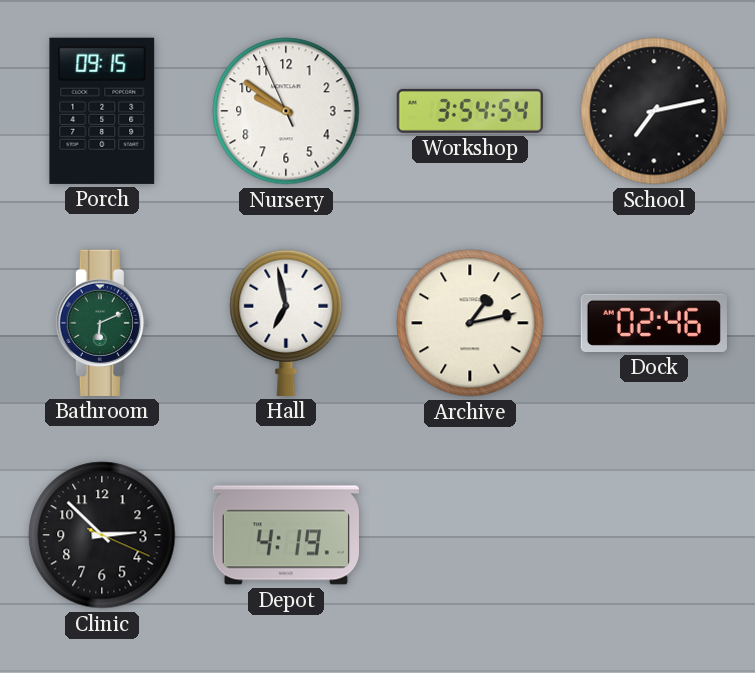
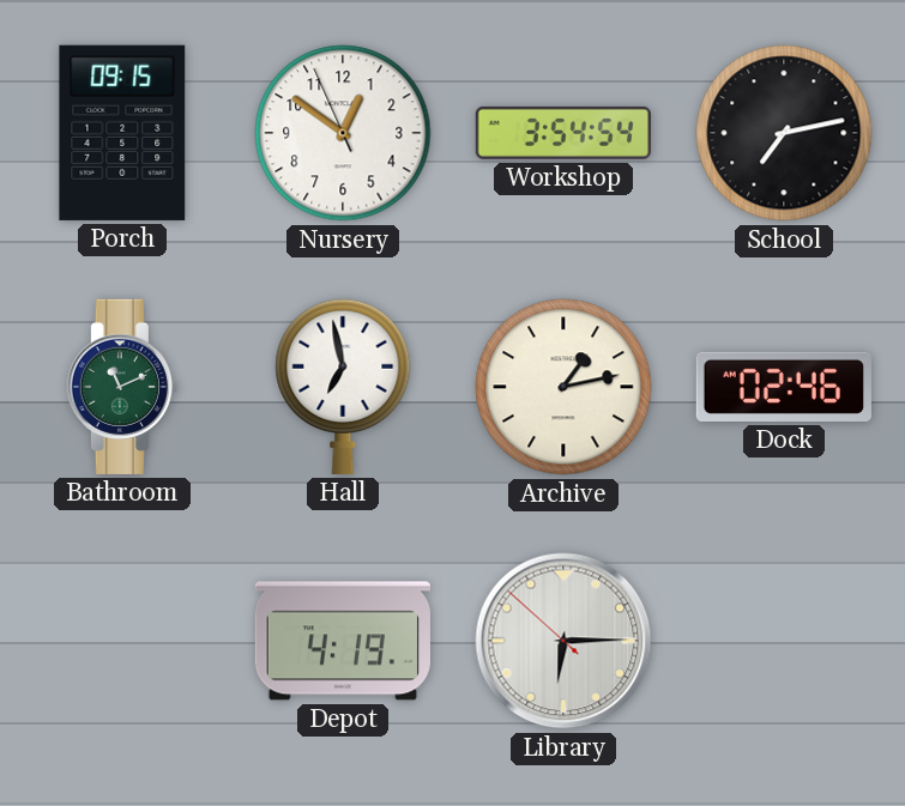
Nursery: 9:50 -> 12:50 (343, 133)
Bathroom: 6:11 -> 11:11 (122, 387)
Clinic: 2:52 -> none (102, 535)
Library: none -> 6:14 (563, 641)
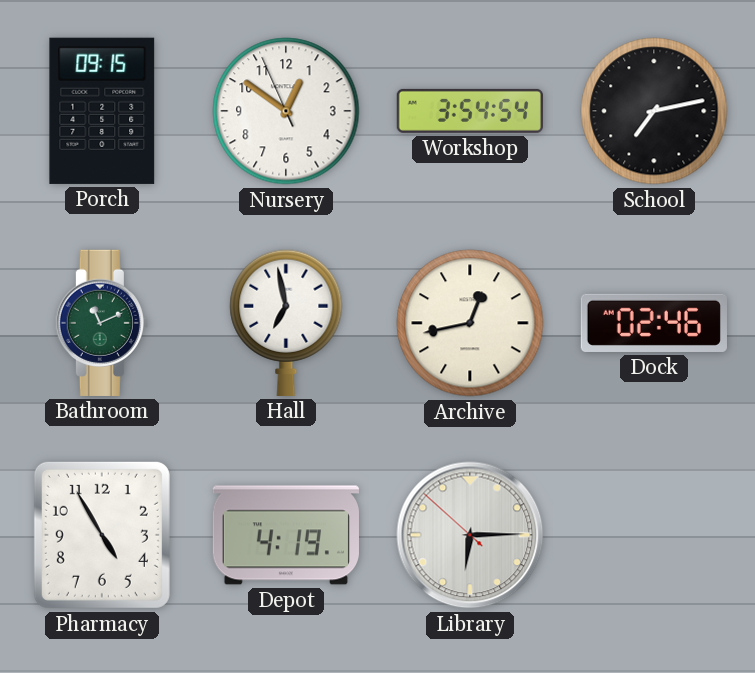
Archive: 1:13 -> 12:43 (470, 323)
Pharmacy: none -> 4:55 (102, 535)
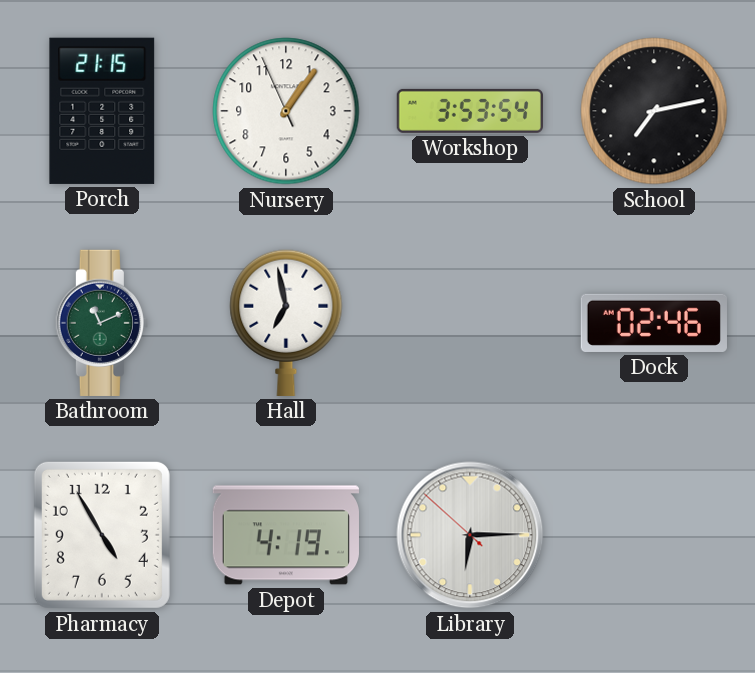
Porch: 09:15 -> 21:15 (102, 111)
Nursery: 12:50 -> 1:05 (286, 111)
Workshop: 3:54 -> 3:53 (470, 111)
Archive: 12:43 -> none (470, 323)
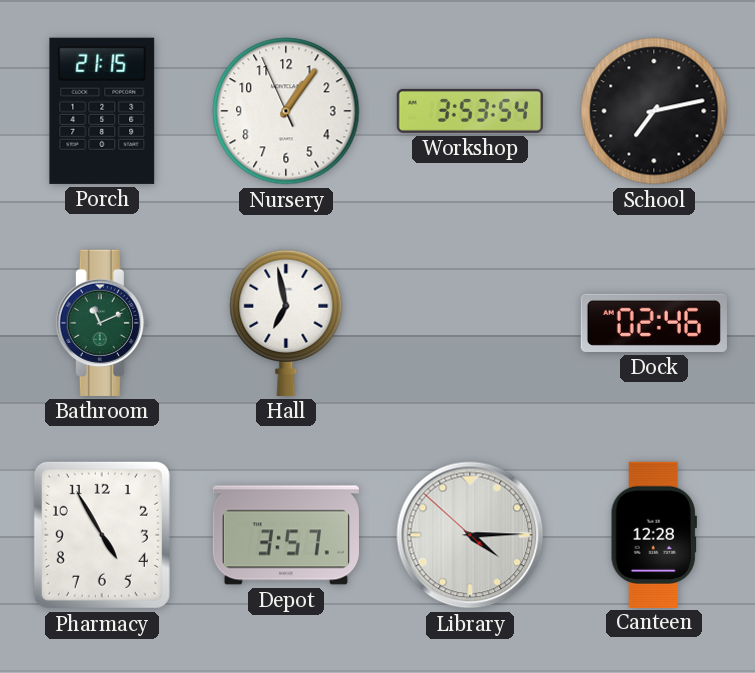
Depot: 4:19 -> 3:57 (286, 535)
Library: 6:14 -> 4:14 (470, 535)
Canteen: none -> 12:28 (654, 534)
